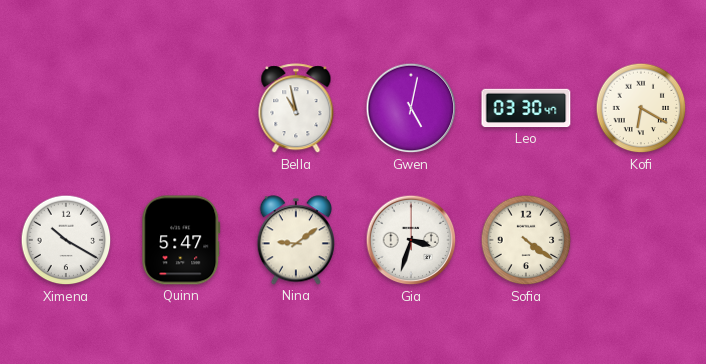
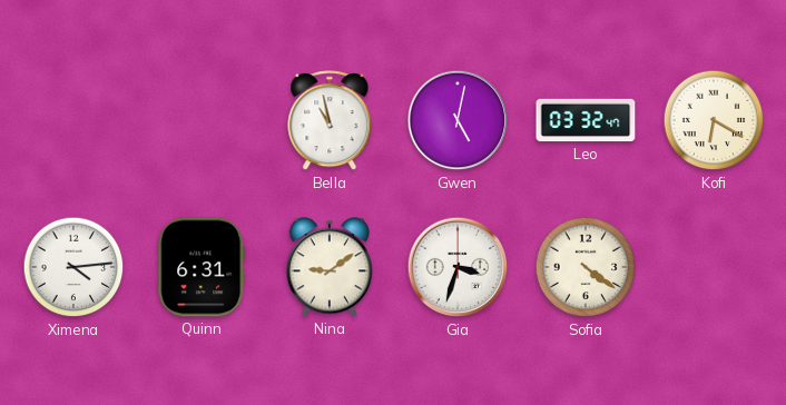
Leo: 03:30 -> 03:32 (586, 120)
Ximena: 10:20 -> 4:14 (73, 267)
Quinn: 5:47 -> 6:31 (202, 267)
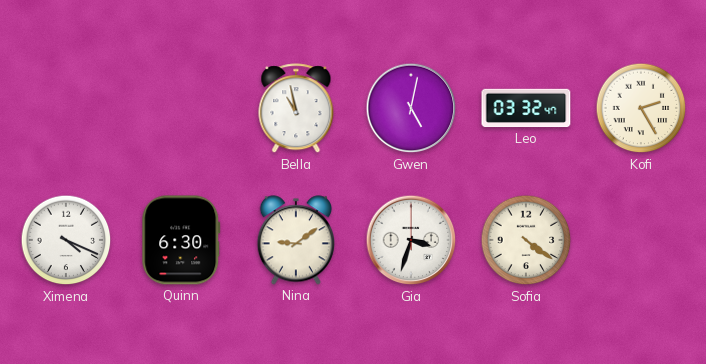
Kofi: 6:20 -> 2:25 (641, 108)
Ximena: 4:14 -> 4:19 (66, 240)
Quinn: 6:31 -> 6:30 (181, 240)
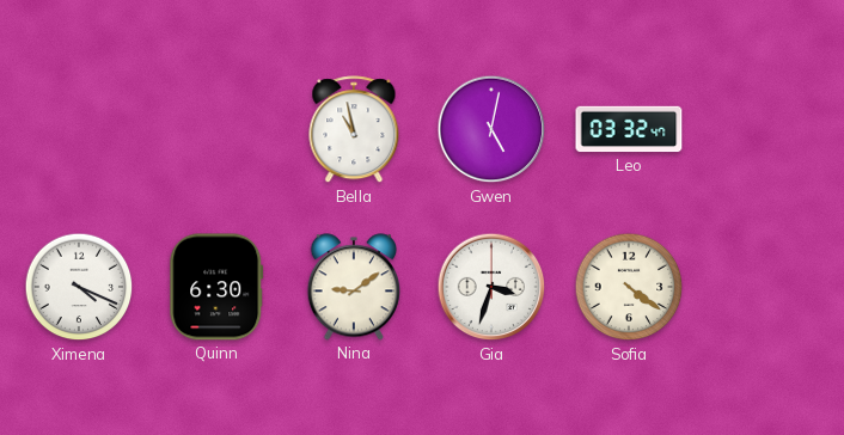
Kofi: 2:25 -> none (641, 108)
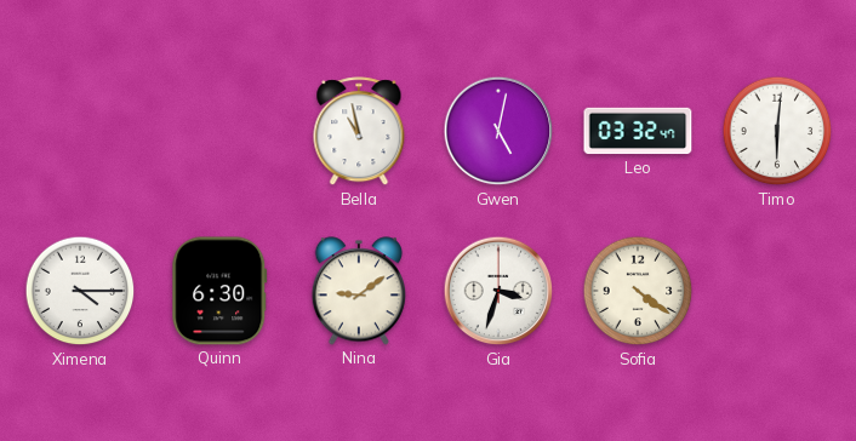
Timo: none -> 6:01 (777, 131)
Ximena: 4:19 -> 4:15 (80, 291)
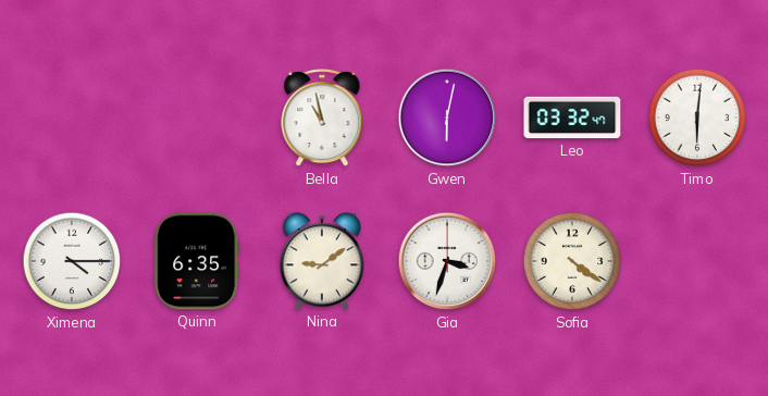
Gwen: 5:02 -> 6:02 (447, 117)
Quinn: 6:30 -> 6:35 (197, 261)
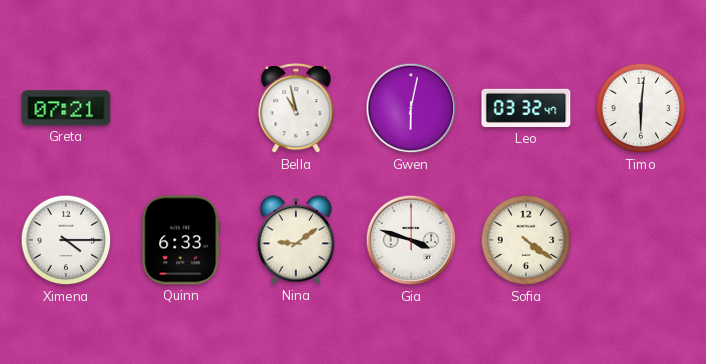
Greta: none -> 07:21 (66, 108)
Quinn: 6:35 -> 6:33 (181, 240)
Gia: 3:33 -> 3:48 (411, 240)
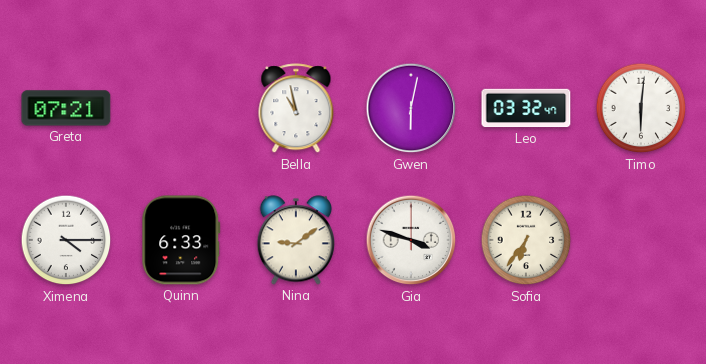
Sofia: 4:21 -> 6:36 (526, 240)
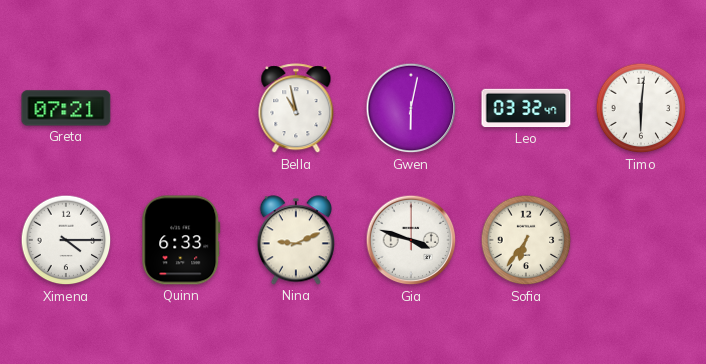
Nina: 9:09 -> 9:11 (295, 240)
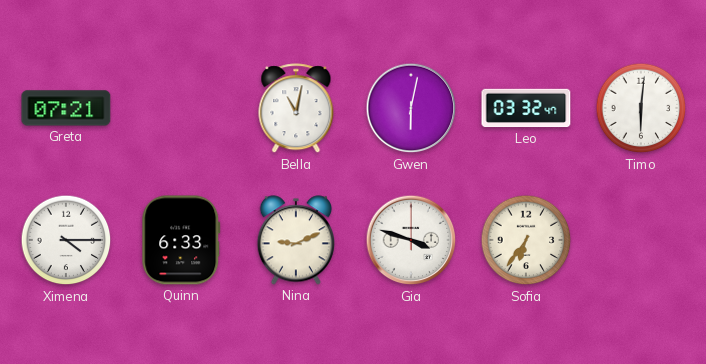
Bella: 10:58 -> 11:02 (296, 109)
